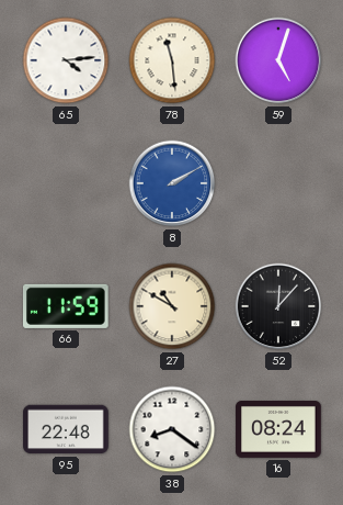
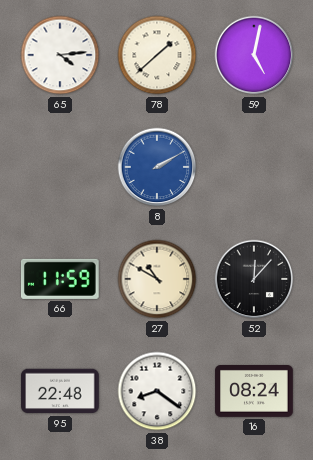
78: 11:29 -> 1:38 (157, 55)
59: 5:03 -> 5:02 (254, 55)
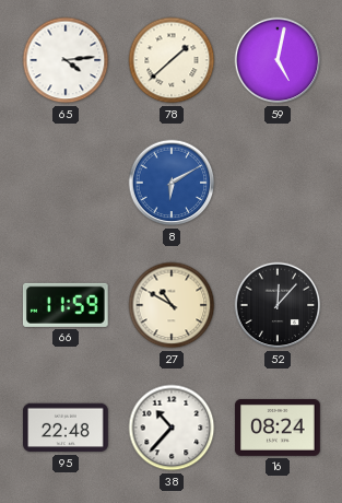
8: 2:10 -> 6:10 (172, 183)
38: 8:21 -> 10:37 (172, 428)
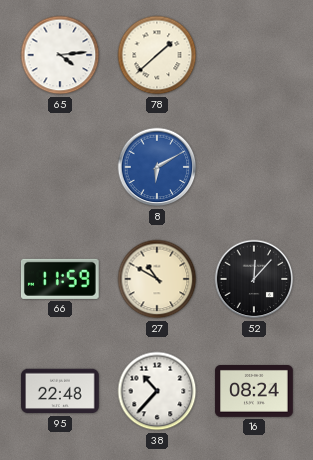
59: 5:02 -> none (278, 60)
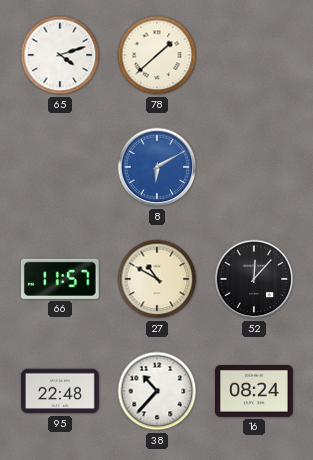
65: 4:14 -> 4:12 (60, 55)
66: 11:59 -> 11:57 (61, 279)
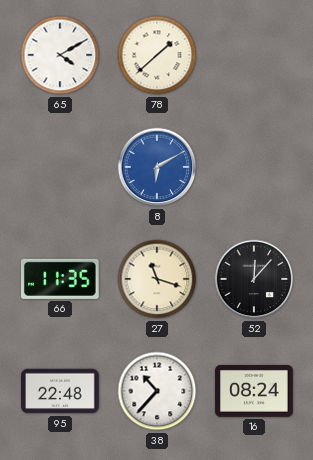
65: 4:12 -> 4:10 (60, 55)
66: 11:57 -> 11:35 (61, 279)
27: 10:50 -> 11:18 (157, 279)
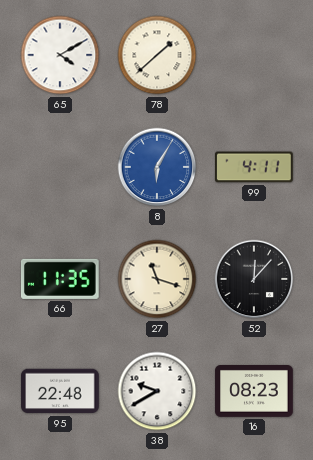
8: 6:10 -> 6:05 (157, 167)
99: none -> 4:11 (255, 167)
38: 10:37 -> 9:40 (157, 391)
16: 08:24 -> 08:23 (254, 392)
